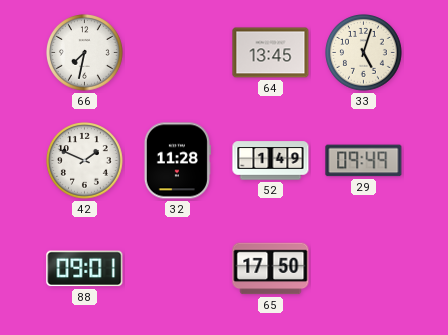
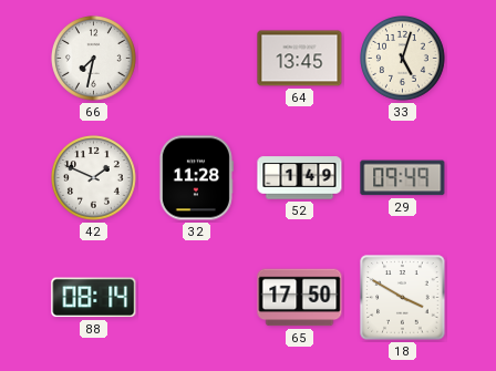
88: 09:01 -> 08:14 (94, 298)
18: none -> 3:50 (403, 298)
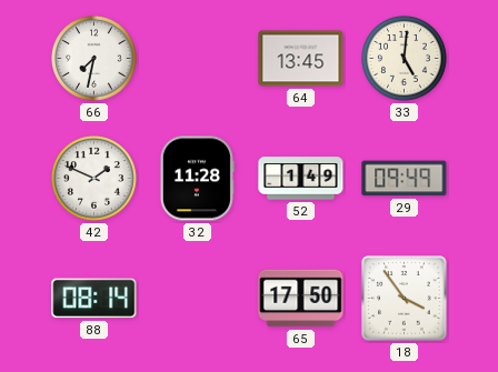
33: 5:03 -> 5:01 (405, 59)
18: 3:50 -> 3:54 (405, 299)
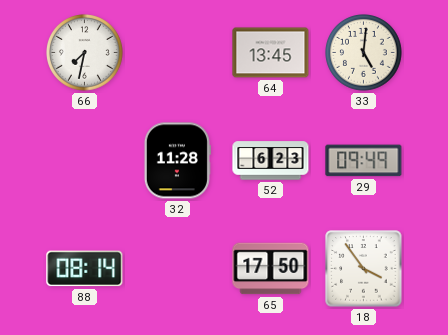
42: 1:49 -> none (94, 179)
52: 1:49 -> 6:23 (271, 161)
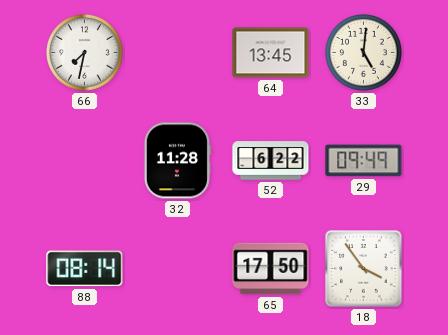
52: 6:23 -> 6:22 (271, 161)
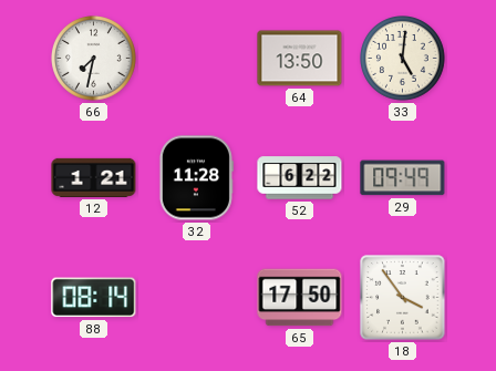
64: 13:45 -> 13:50 (300, 59)
12: none -> 1:21 (94, 177)
